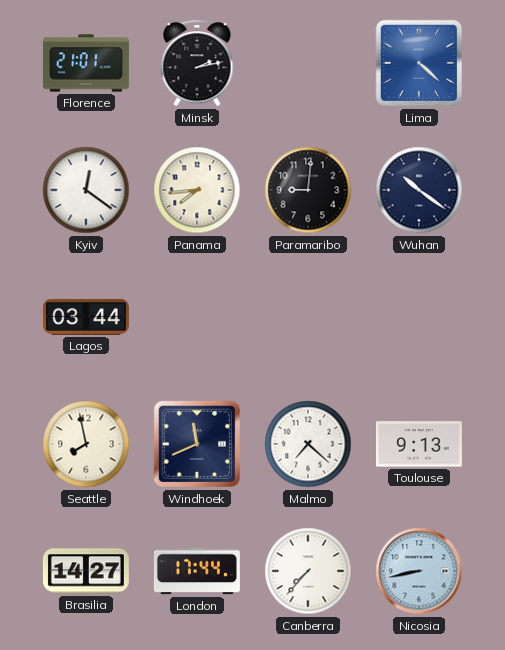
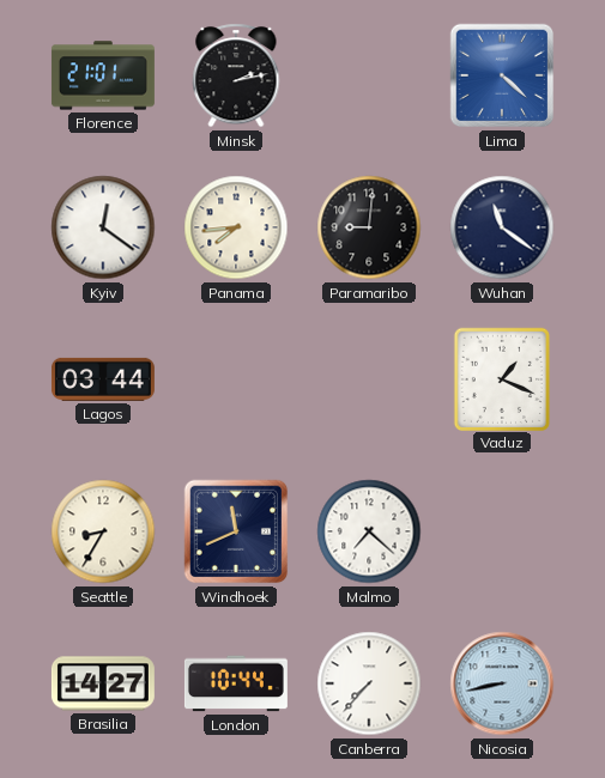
Wuhan: 10:21 -> 11:21 (502, 227)
Vaduz: none -> 1:19 (501, 378)
Seattle: 7:58 -> 8:35 (103, 531)
Toulouse: 9:13 -> none (419, 444)
London: 17:44 -> 10:44 (236, 683)
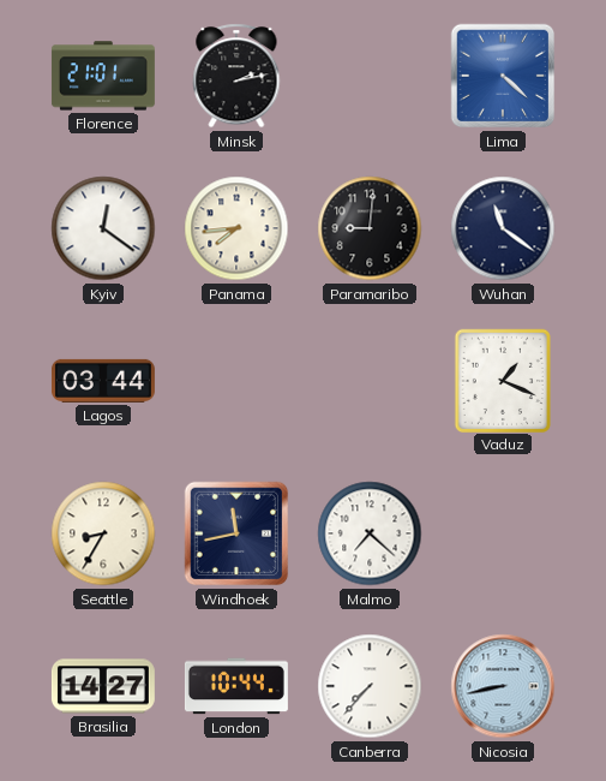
Windhoek: 11:41 -> 11:43 (236, 533)
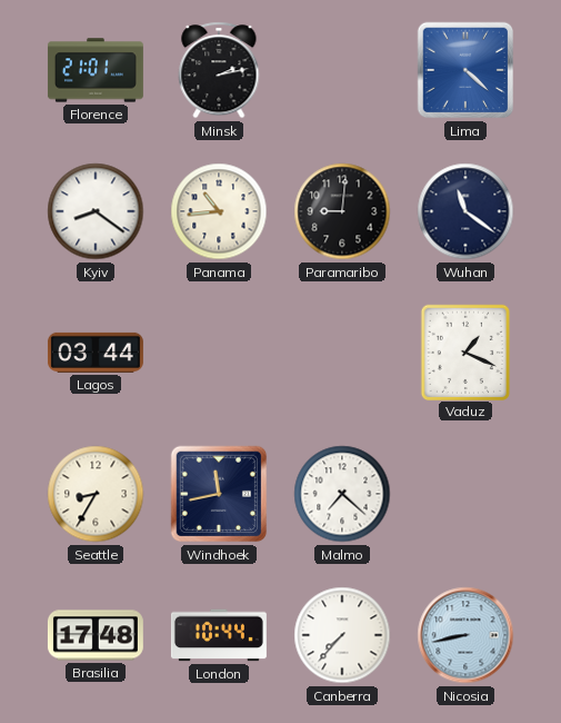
Kyiv: 12:21 -> 8:21 (96, 211)
Panama: 7:44 -> 10:44 (219, 211)
Brasilia: 14:27 -> 17:48 (96, 635)
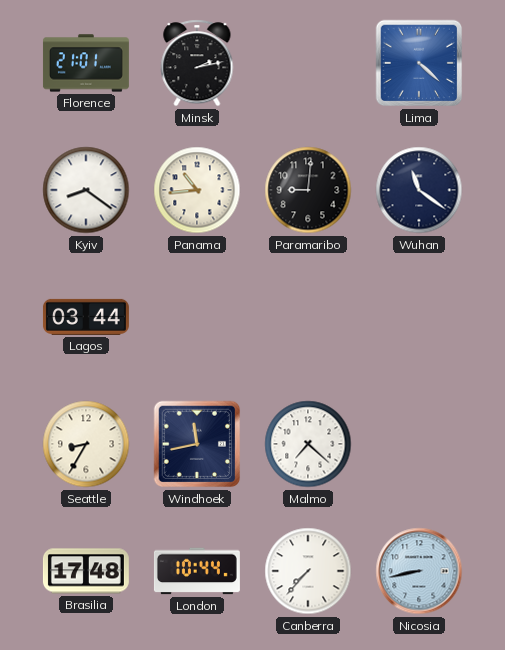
Vaduz: 1:19 -> none (464, 351)
